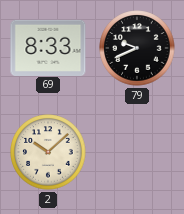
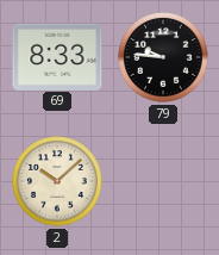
79: 9:41 -> 9:46 (163, 57)
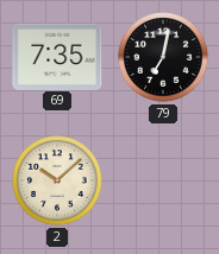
69: 8:33 -> 7:35 (57, 56)
79: 9:46 -> 7:02 (163, 57)
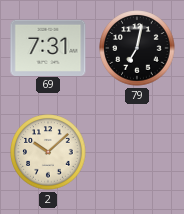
69: 7:35 -> 7:31 (48, 47)
